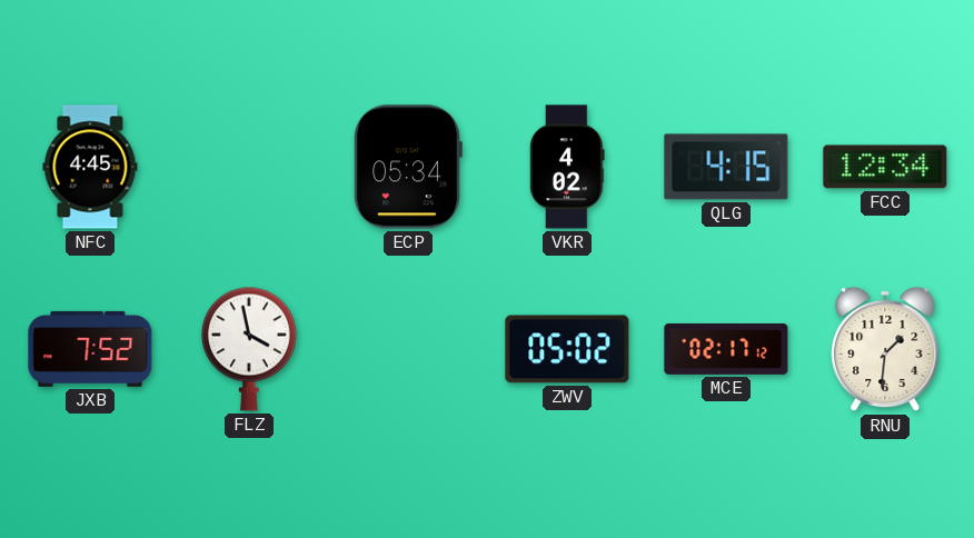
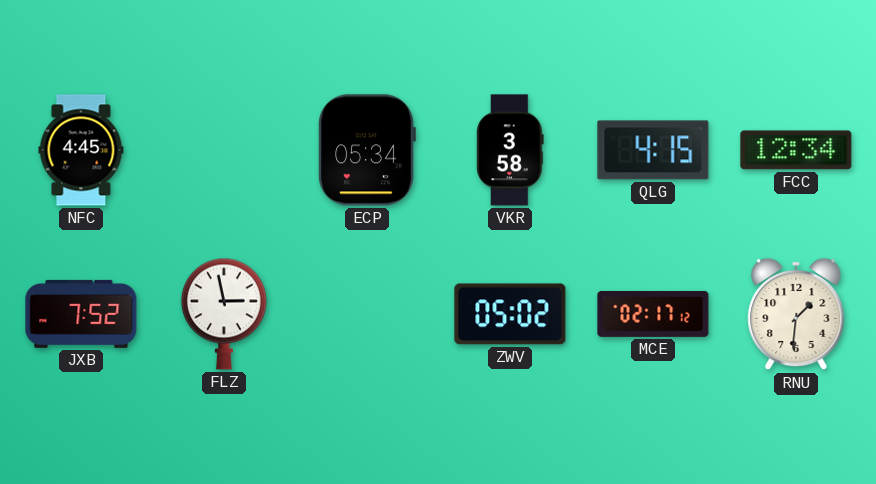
VKR: 4:02 -> 3:58 (510, 150)
FLZ: 3:58 -> 2:58 (224, 314)
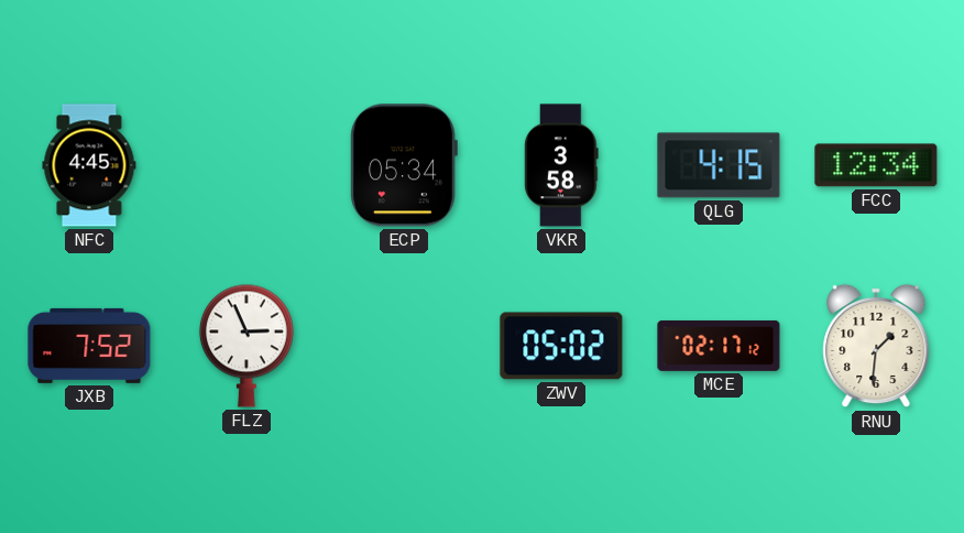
FLZ: 2:58 -> 2:56 (247, 346)
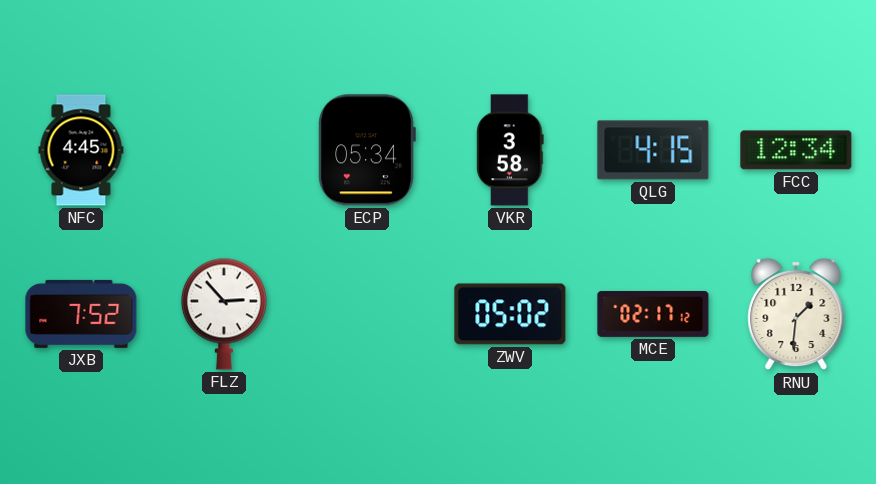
FLZ: 2:56 -> 2:53 (224, 314)
